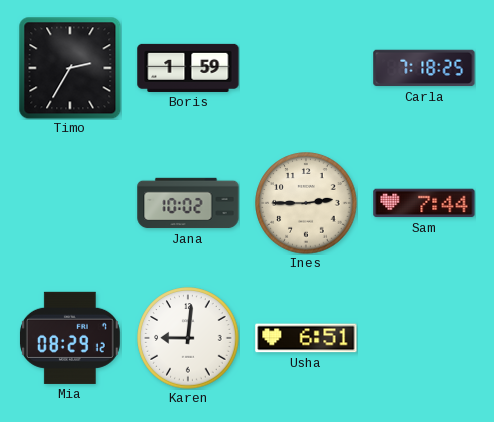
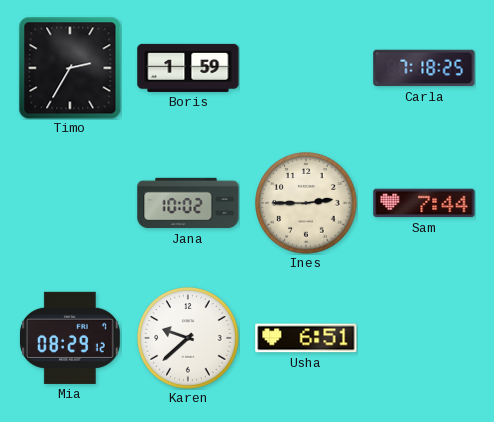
Karen: 9:01 -> 9:38 (188, 338)
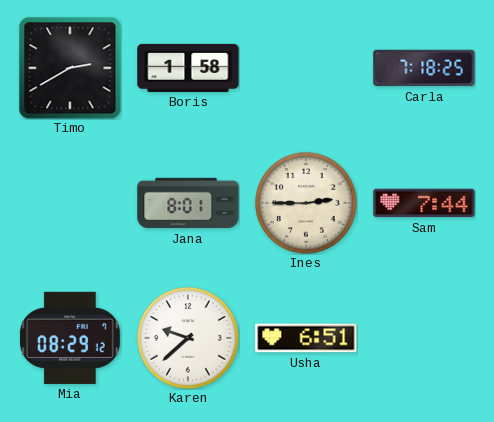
Timo: 2:35 -> 2:40 (70, 68)
Boris: 1:59 -> 1:58 (188, 68)
Jana: 10:02 -> 8:01 (188, 203)
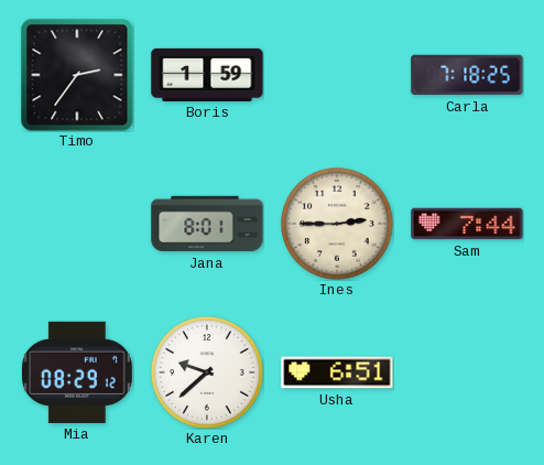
Timo: 2:40 -> 2:36 (77, 75)
Boris: 1:58 -> 1:59 (207, 75)
